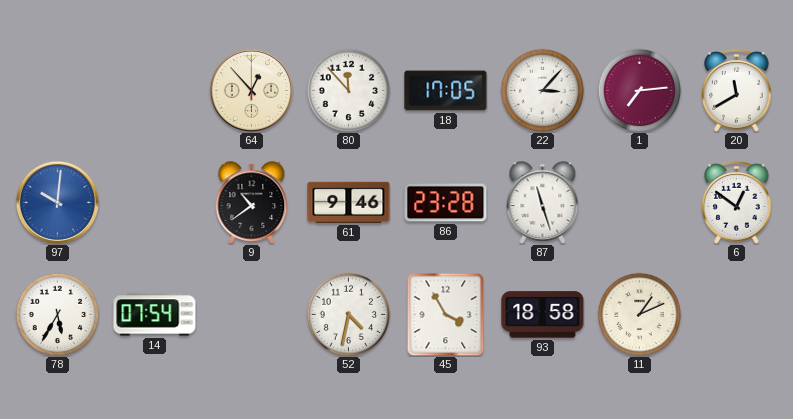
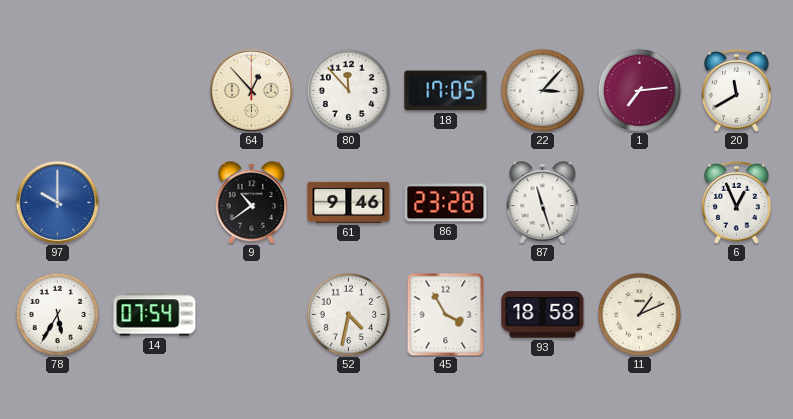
97: 10:01 -> 10:00 (57, 202)
6: 12:51 -> 12:56 (737, 203)
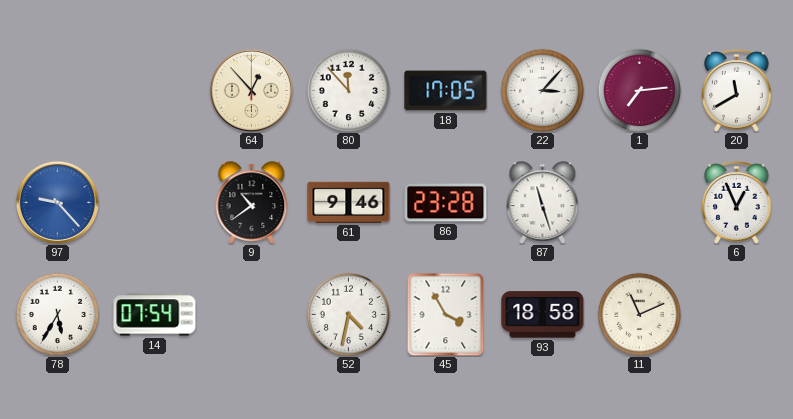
97: 10:00 -> 9:23 (57, 202)
11: 1:11 -> 11:11 (639, 314)
